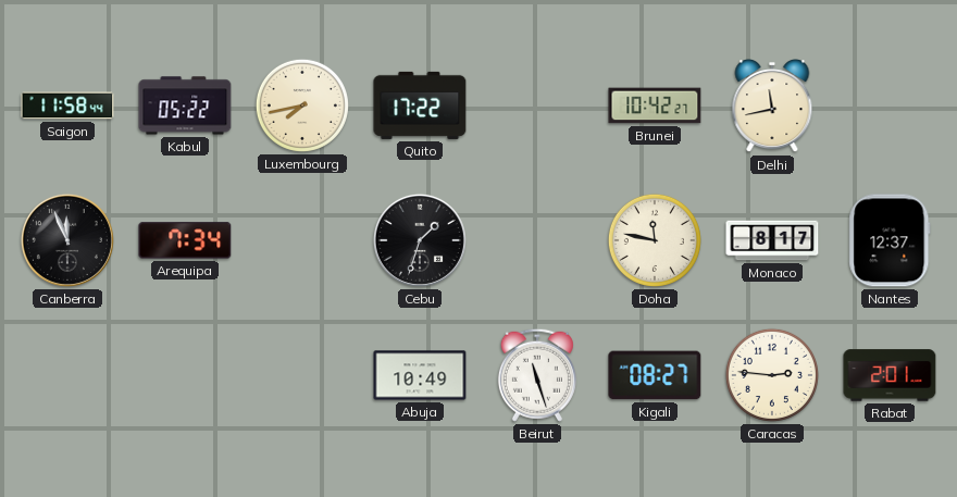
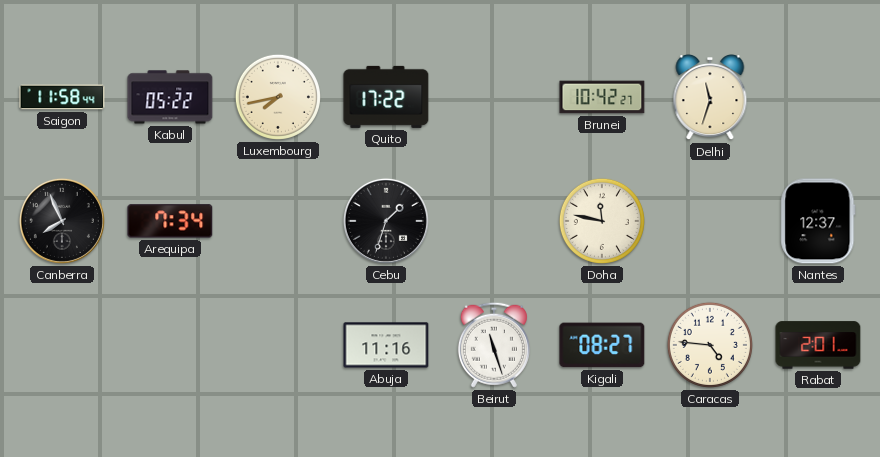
Delhi: 11:43 -> 11:33 (710, 98)
Canberra: 11:56 -> 7:56 (62, 221)
Monaco: 8:17 -> none (772, 240)
Abuja: 10:49 -> 11:16 (386, 345)
Caracas: 2:46 -> 4:46 (710, 345)
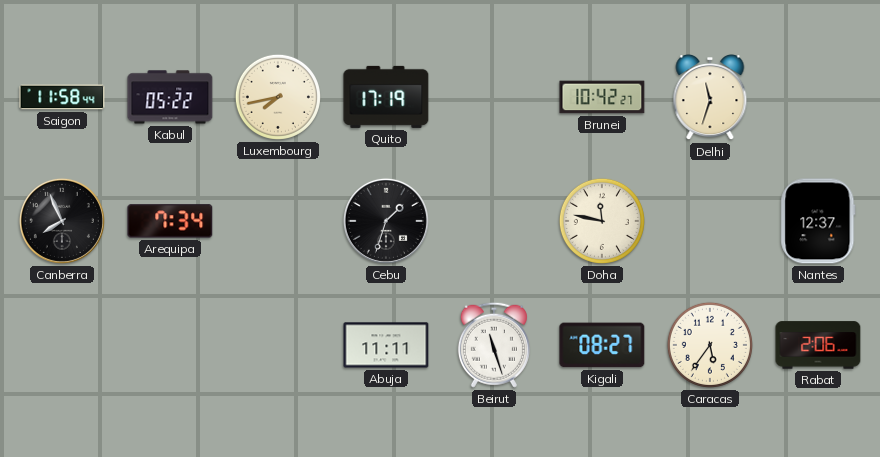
Quito: 17:22 -> 17:19 (386, 97)
Abuja: 11:16 -> 11:11 (386, 345)
Caracas: 4:46 -> 5:36 (710, 345)
Rabat: 2:01 -> 2:06 (818, 345)
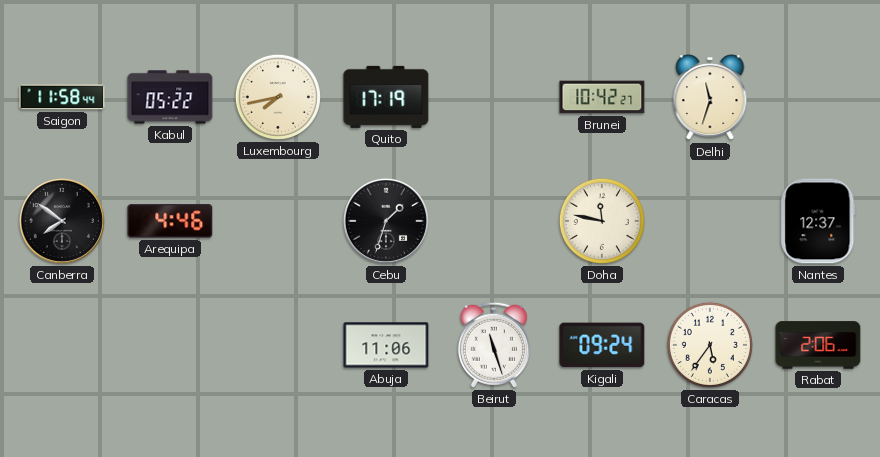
Canberra: 7:56 -> 7:51 (62, 221)
Arequipa: 7:34 -> 4:46 (170, 221)
Abuja: 11:11 -> 11:06 (386, 345)
Kigali: 08:27 -> 09:24 (602, 345)
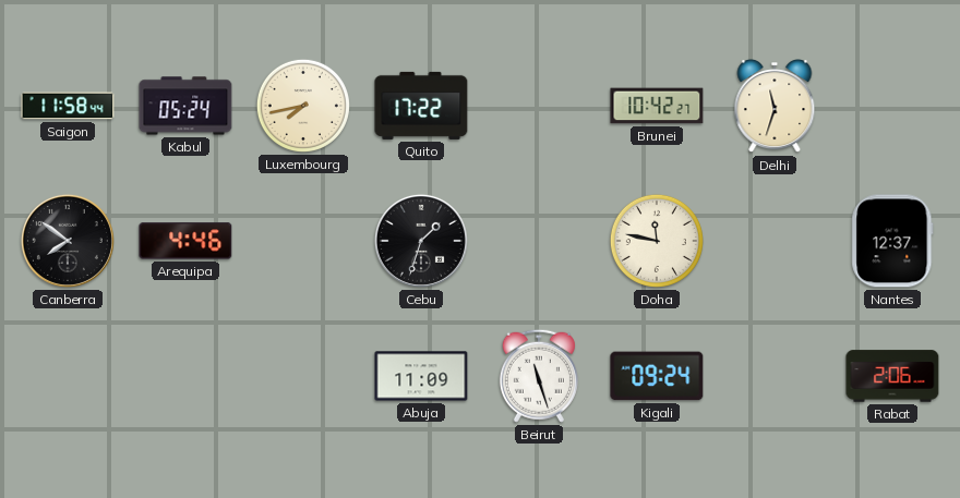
Kabul: 05:22 -> 05:24 (185, 106)
Quito: 17:19 -> 17:22 (421, 106)
Abuja: 11:06 -> 11:09 (421, 376)
Caracas: 5:36 -> none (710, 345)
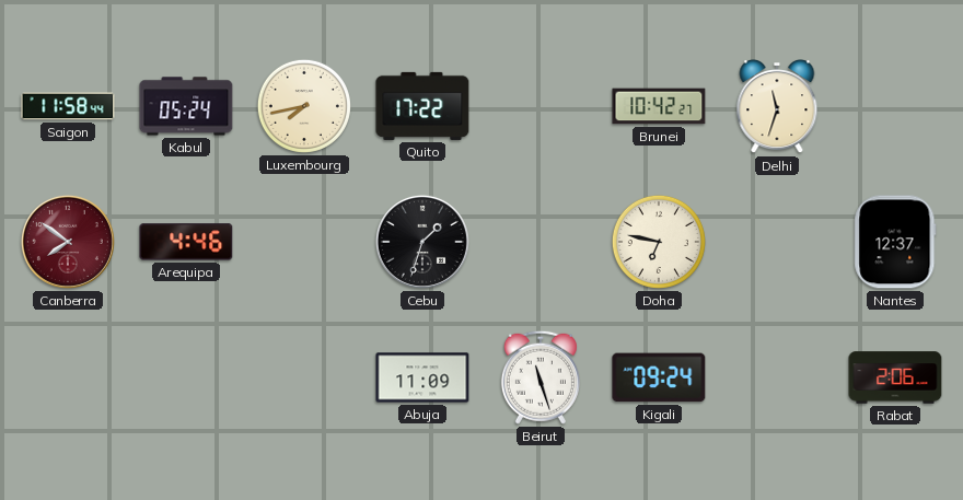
Canberra dial: black -> burgundy (68, 242)
Doha: 11:47 -> 6:47 (659, 242)
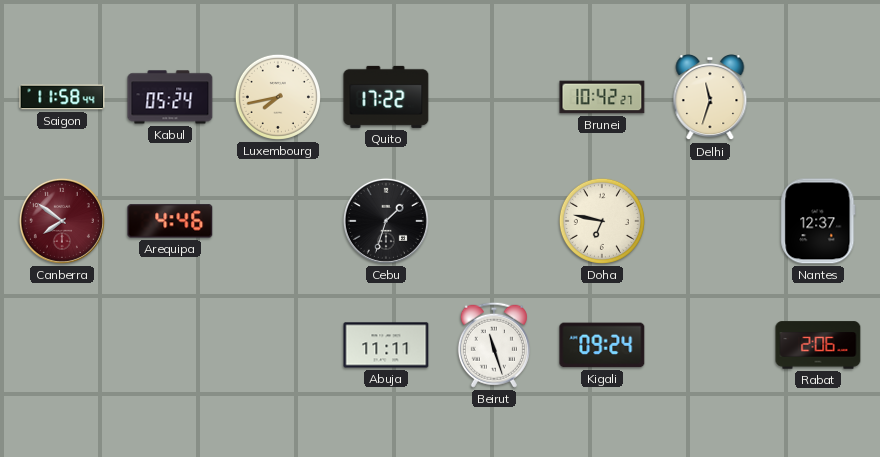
Abuja: 11:09 -> 11:11 (386, 345)
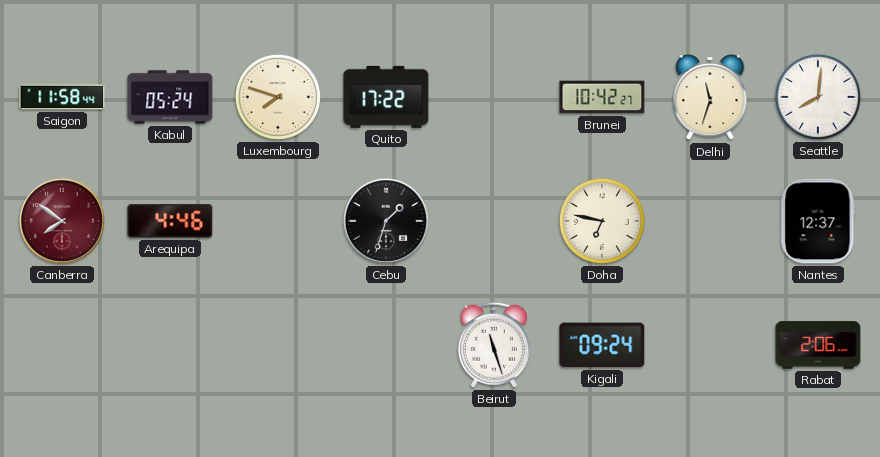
Luxembourg: 7:43 -> 7:48 (278, 97)
Seattle: none -> 8:01 (818, 97)
Abuja: 11:11 -> none (386, 345)
